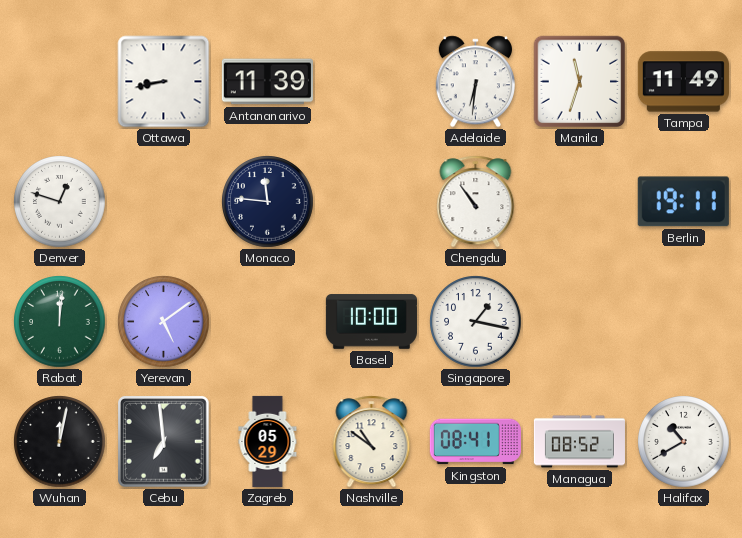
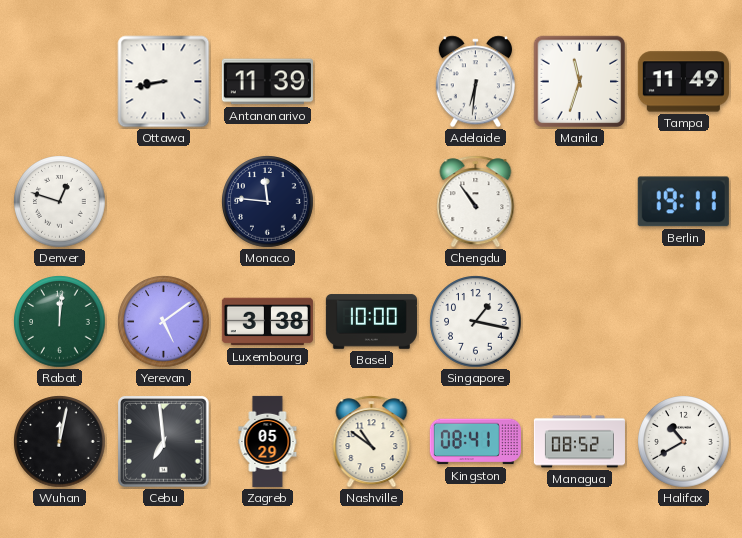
Luxembourg: none -> 3:38 (267, 322)
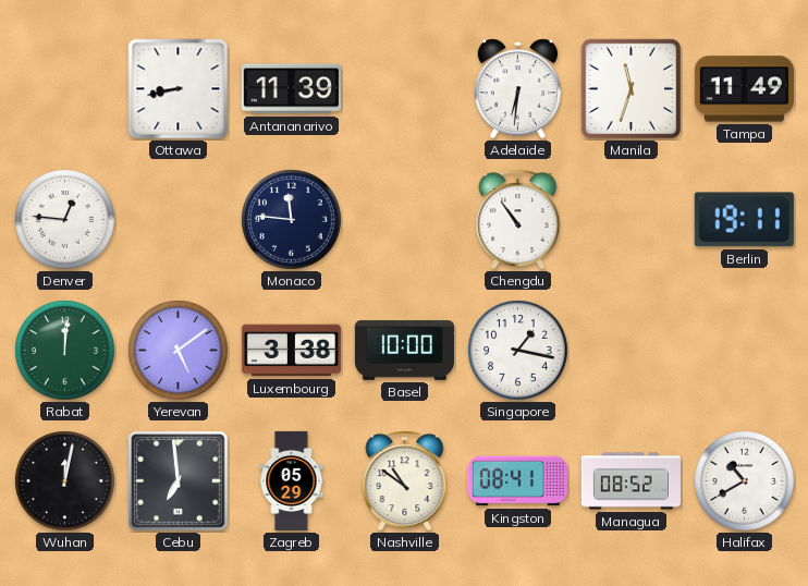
Denver: 12:48 -> 12:46 (65, 220)
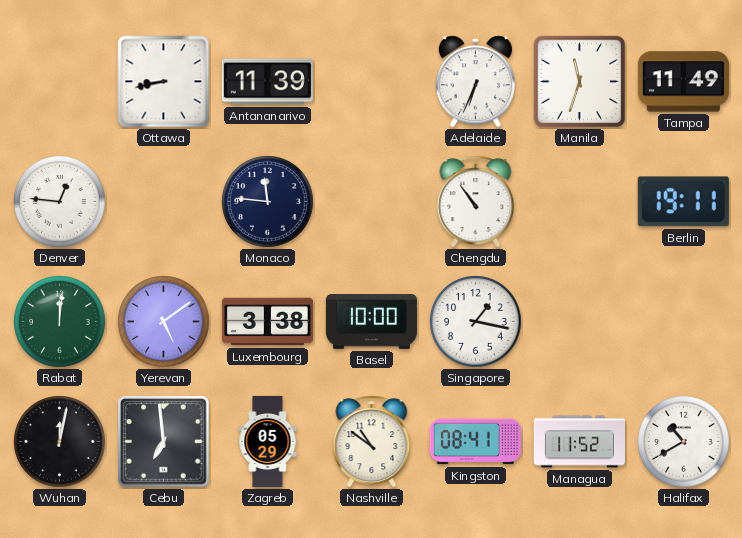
Adelaide: 6:31 -> 6:34 (475, 82)
Managua: 08:52 -> 11:52 (579, 442)
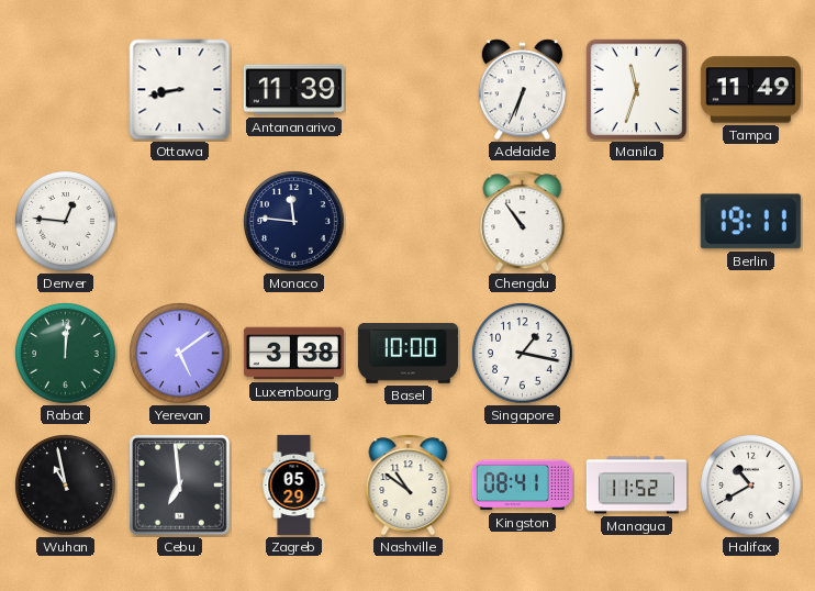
Wuhan: 12:02 -> 10:58 (66, 486)
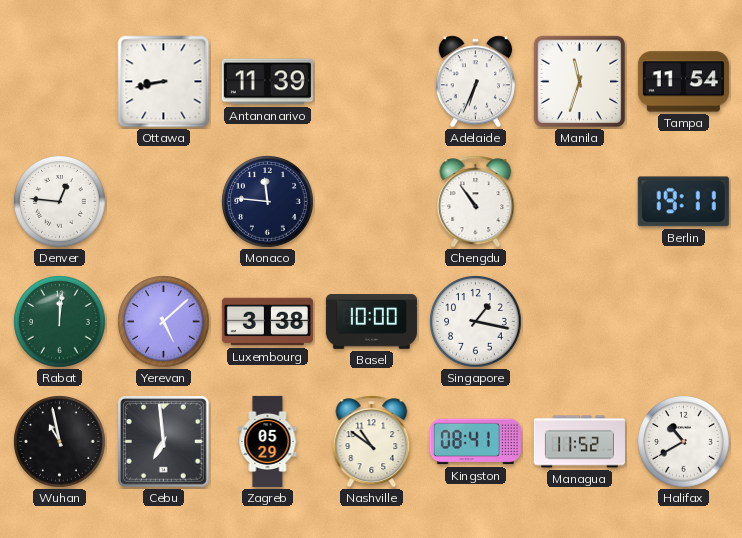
Tampa: 11:49 -> 11:54 (683, 82)
Yerevan: 5:09 -> 5:08 (164, 322)
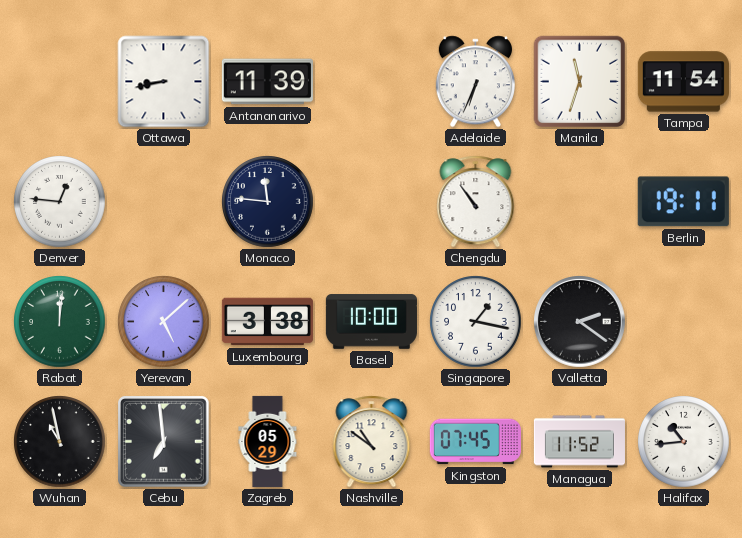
Valletta: none -> 2:21 (580, 322)
Kingston: 08:41 -> 07:45 (475, 442)
Halifax: 10:40 -> 10:44 (684, 442)
